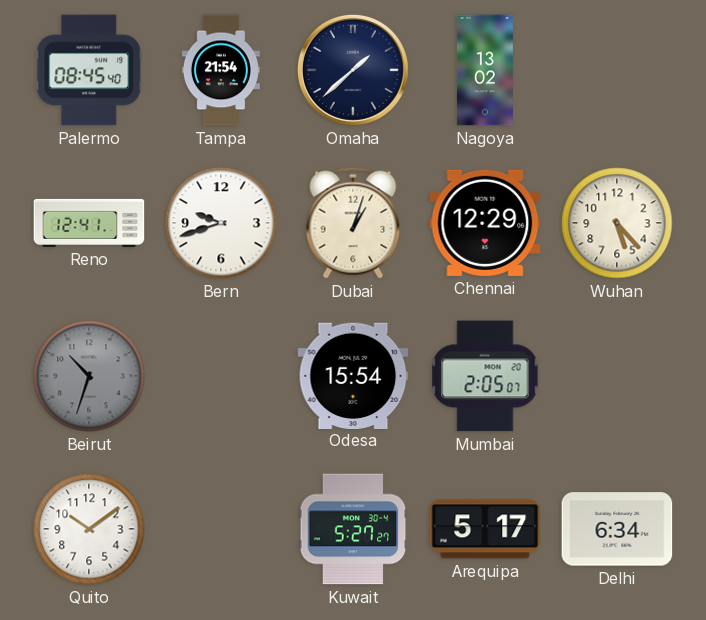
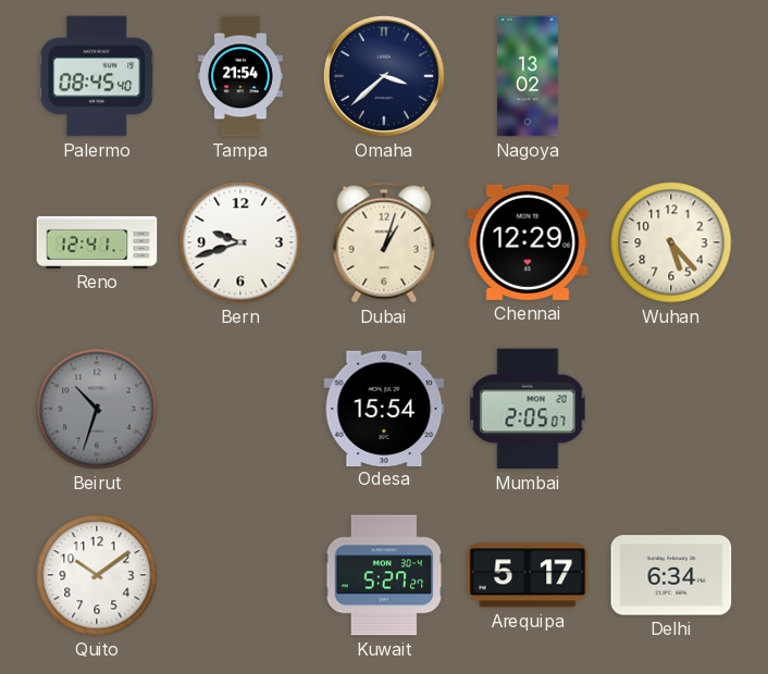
Omaha: 1:38 -> 3:38 (384, 76)
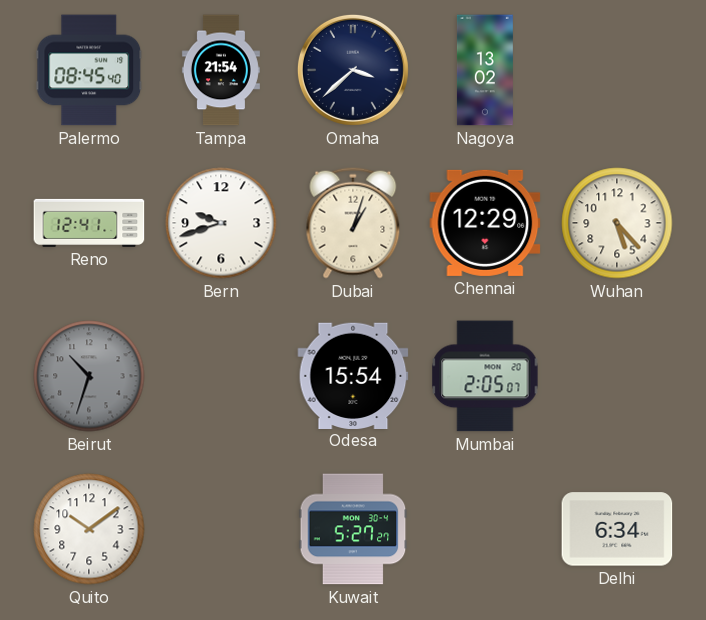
Arequipa: 5:17 -> none (528, 575)
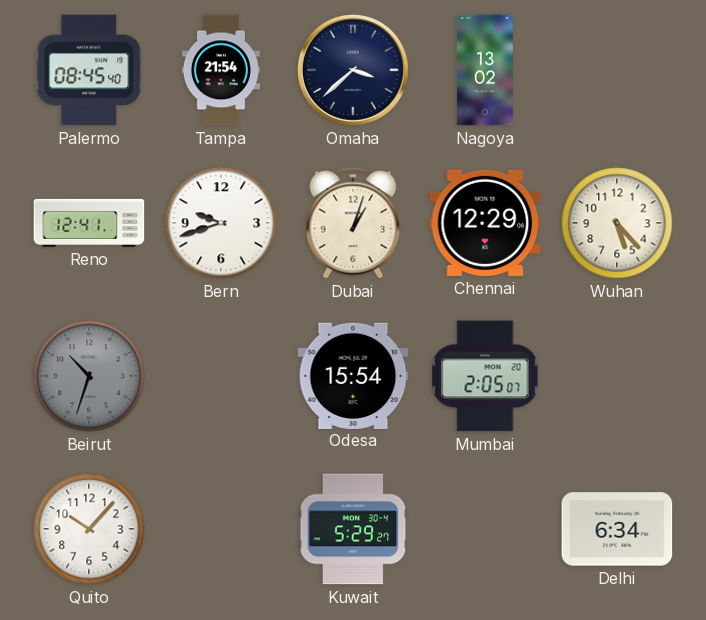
Quito: 10:09 -> 10:07 (89, 529)
Kuwait: 5:27 -> 5:29 (353, 529)
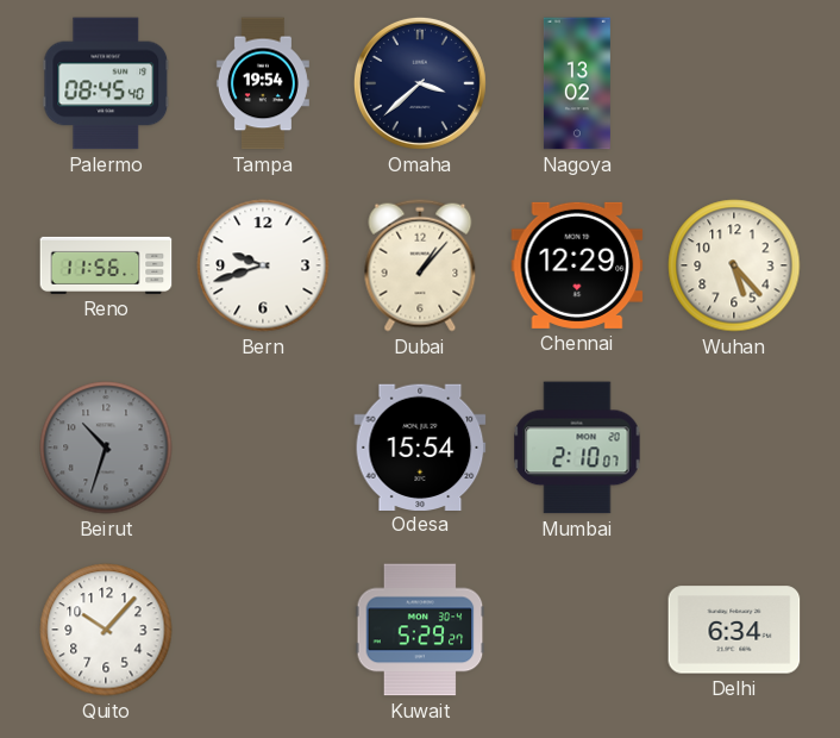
Tampa: 21:54 -> 19:54 (263, 83)
Reno: 12:41 -> 11:56 (106, 265)
Dubai: 1:03 -> 1:07 (420, 265)
Mumbai: 2:05 -> 2:10 (577, 448)
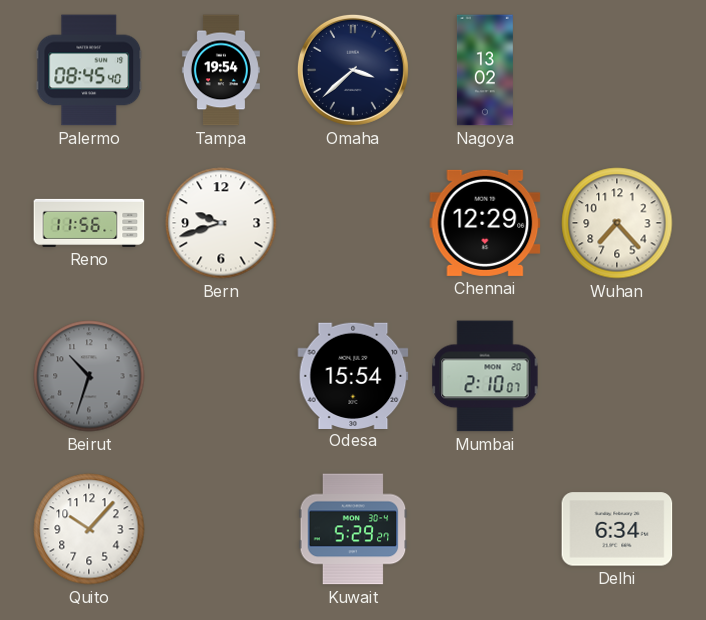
Dubai: 1:07 -> none (420, 265)
Wuhan: 5:23 -> 7:23 (617, 223)
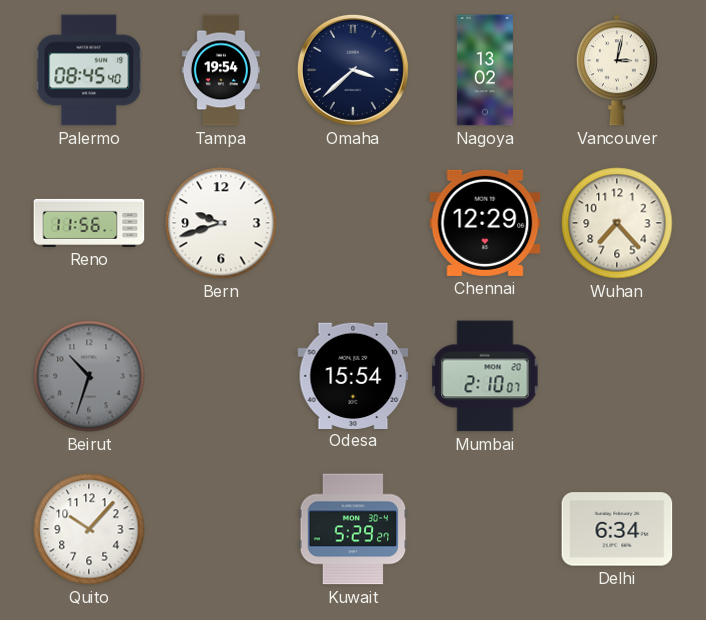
Vancouver: none -> 3:02 (617, 70)
